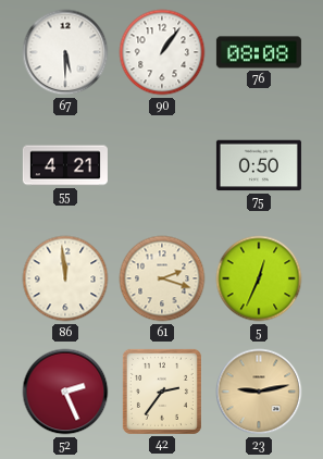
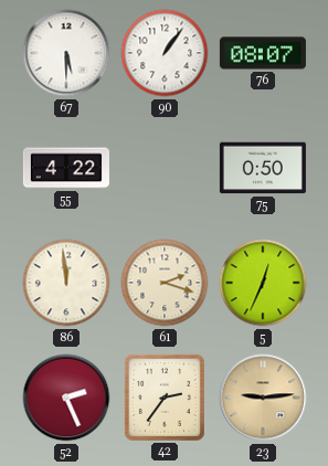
76: 08:08 -> 08:07 (263, 53)
55: 4:21 -> 4:22 (66, 168)
23: 9:13 -> 9:14 (263, 398)
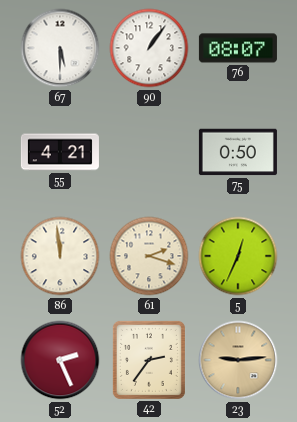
55: 4:22 -> 4:21 (60, 152)
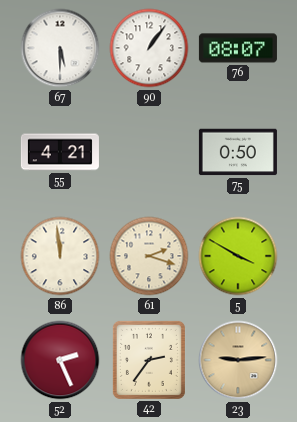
5: 12:34 -> 3:50 (238, 256)
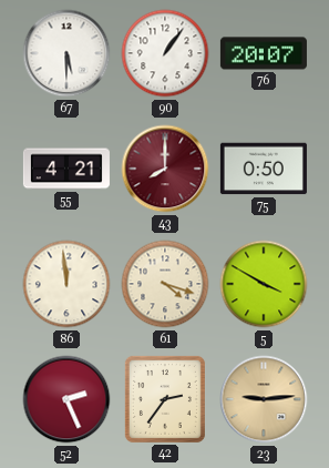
76: 08:07 -> 20:07 (264, 53)
43: none -> 8:00 (165, 169)
61: 2:18 -> 4:18 (165, 284)
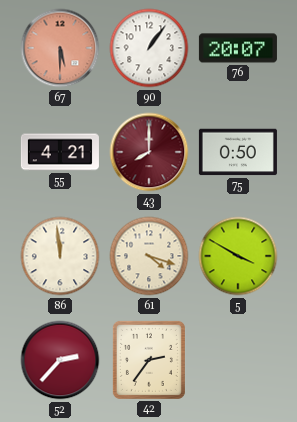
67 dial: white -> salmon (60, 48)
52: 2:26 -> 2:37 (60, 360)
23: 9:14 -> none (264, 399)
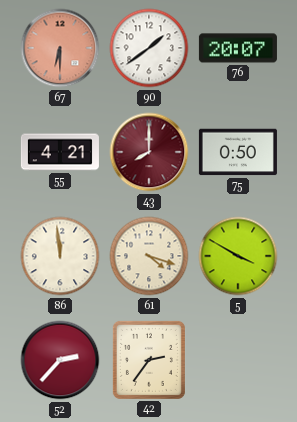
67: 5:30 -> 6:30 (60, 48)
90: 1:06 -> 1:39 (149, 48)
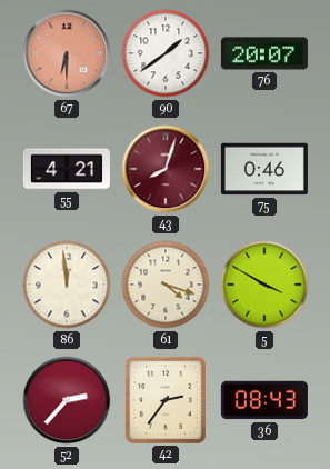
43: 8:00 -> 8:03 (166, 169)
75: 0:50 -> 0:46 (264, 169)
36: none -> 08:43 (264, 400)
